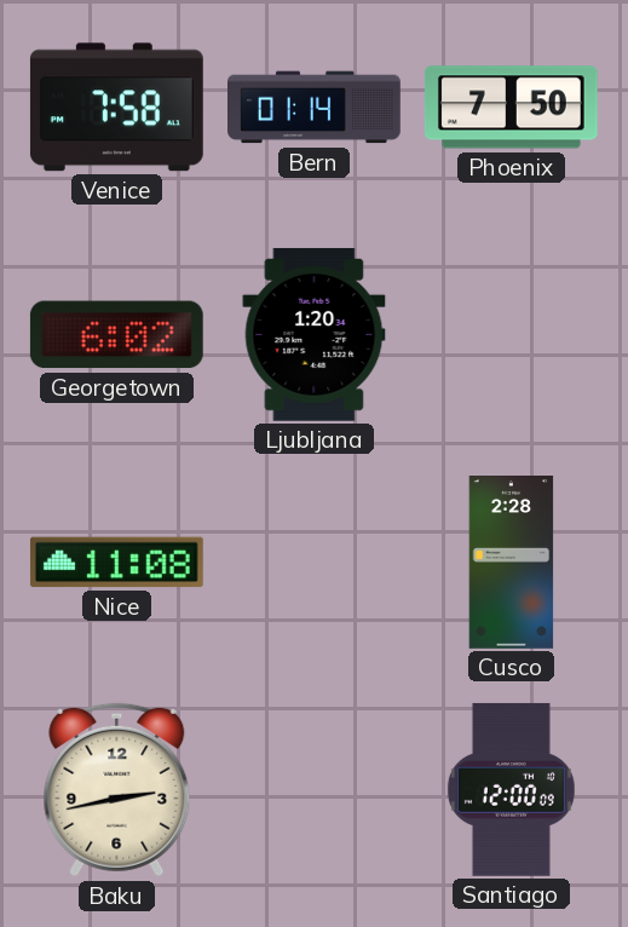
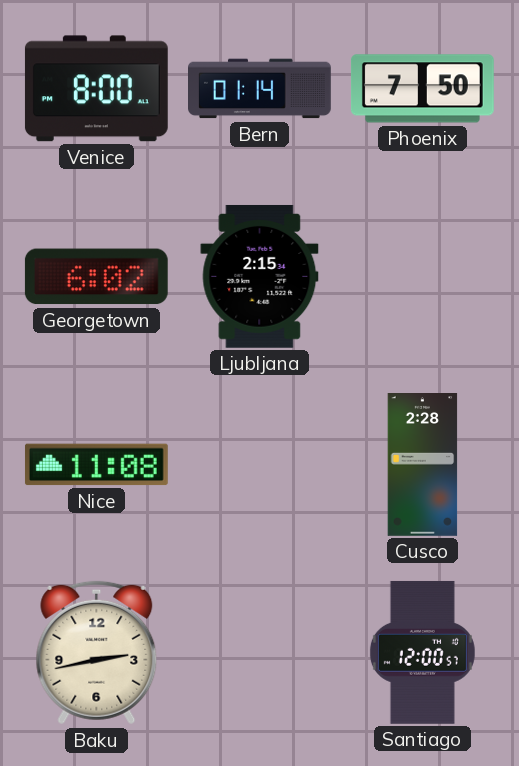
Venice: 7:58 -> 8:00 (96, 89)
Ljubljana: 1:20 -> 2:15 (260, 276)
Santiago: 12:00:09 -> 12:00:57 (422, 652)
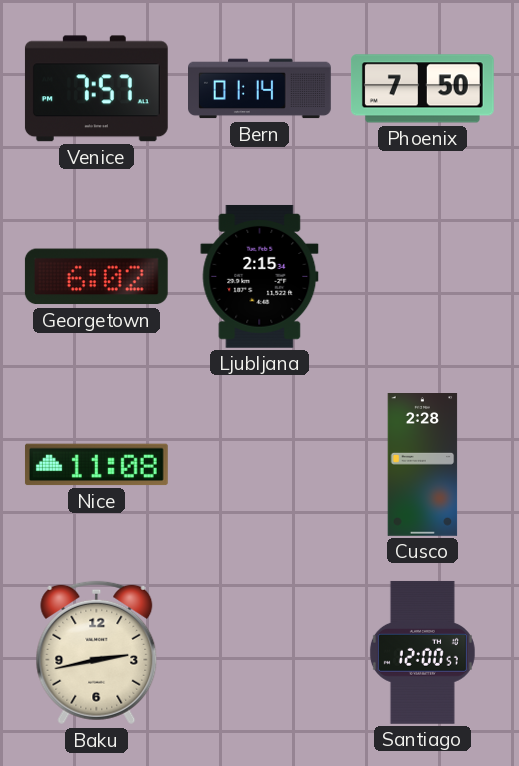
Venice: 8:00 -> 7:57 (96, 89)
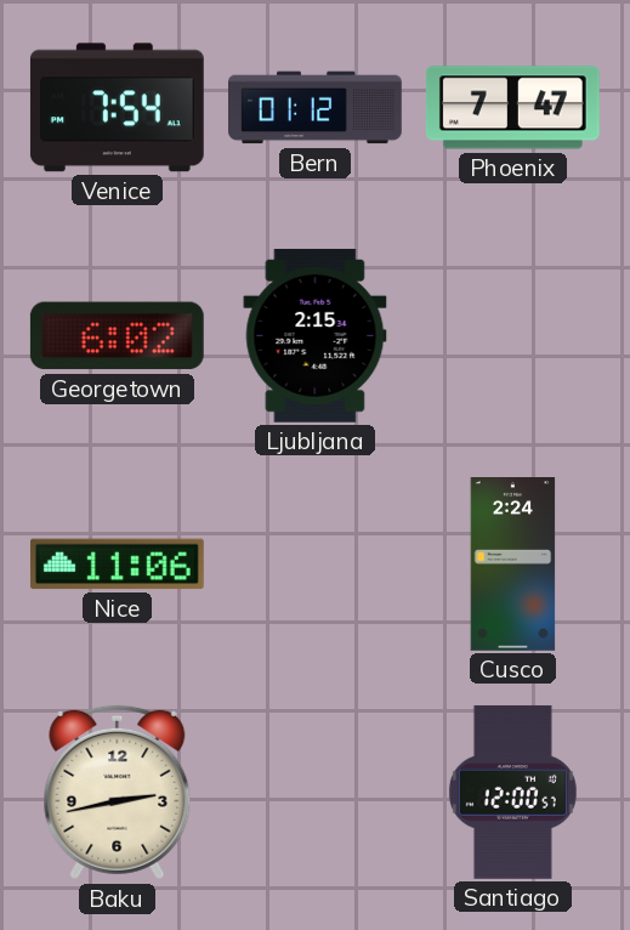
Venice: 7:57 -> 7:54 (117, 108)
Bern: 01:14 -> 01:12 (316, 108)
Phoenix: 7:50 -> 7:47 (512, 108)
Nice: 11:08 -> 11:06 (117, 565)
Cusco: 2:28 -> 2:24 (513, 565)
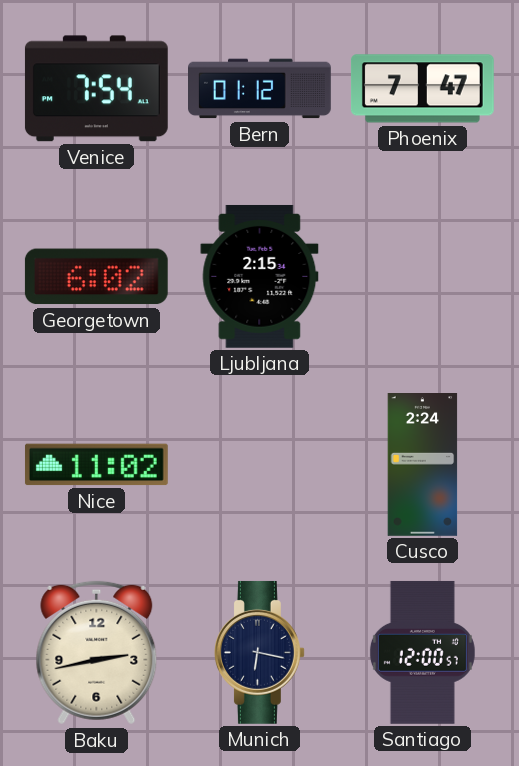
Nice: 11:06 -> 11:02 (96, 465)
Munich: none -> 6:17 (259, 652)
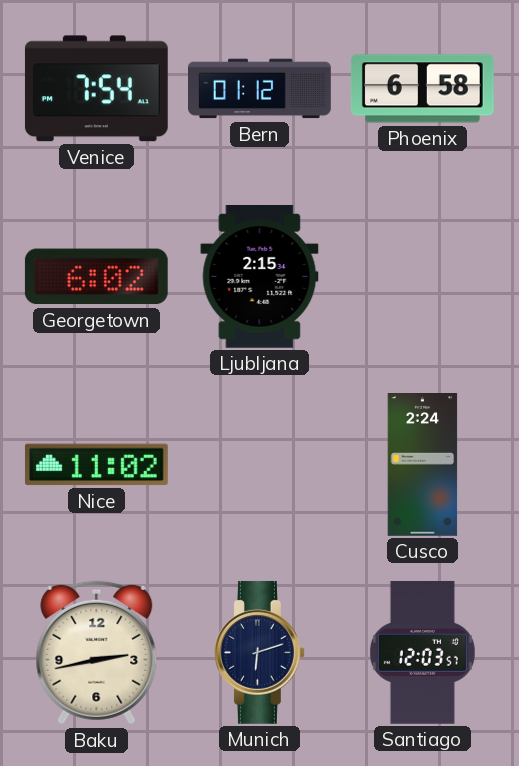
Phoenix: 7:47 -> 6:58 (422, 89)
Munich: 6:17 -> 6:12 (259, 652)
Santiago: 12:00 -> 12:03 (422, 652)
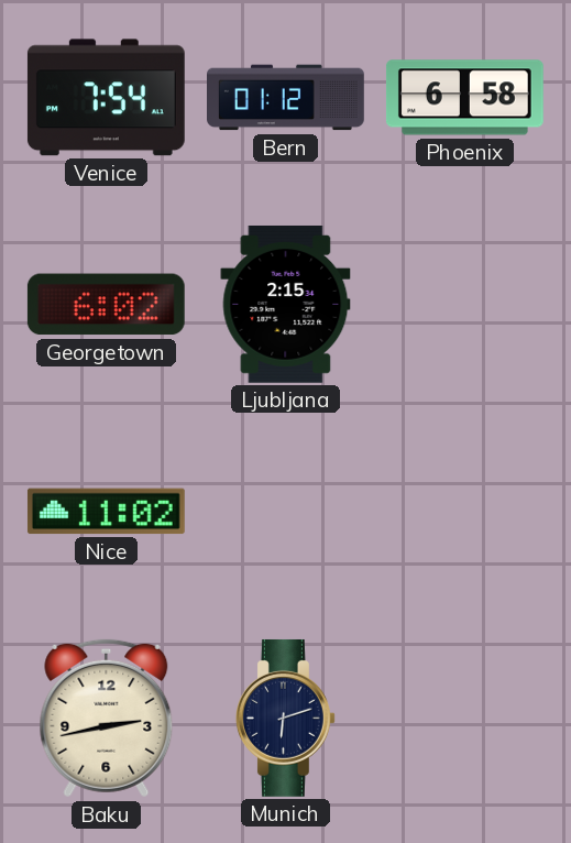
Cusco: 2:24 -> none (423, 465)
Santiago: 12:03 -> none (422, 652)
